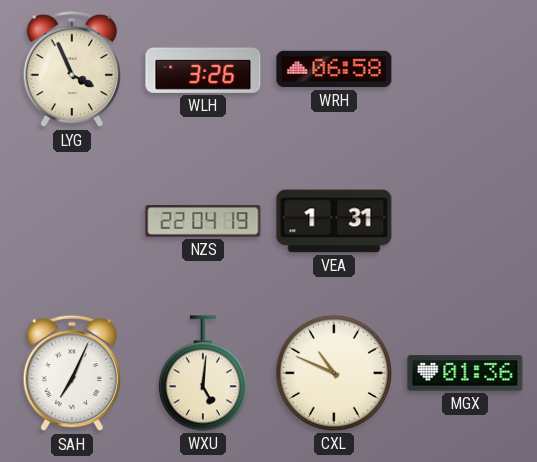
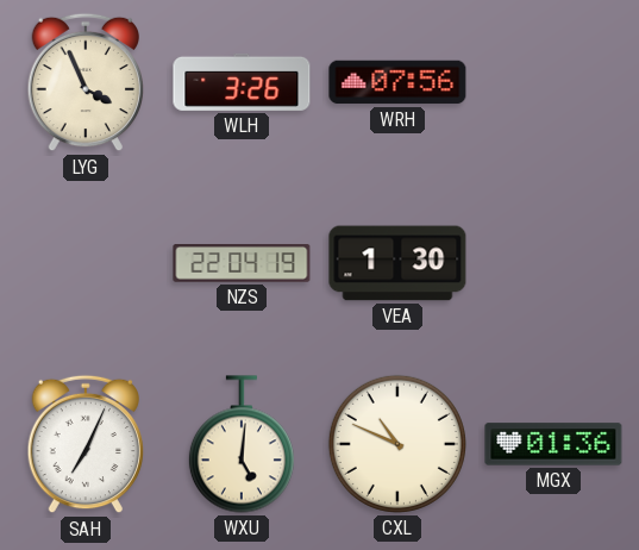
WRH: 06:58 -> 07:56 (397, 82)
VEA: 1:31 -> 1:30 (397, 263)
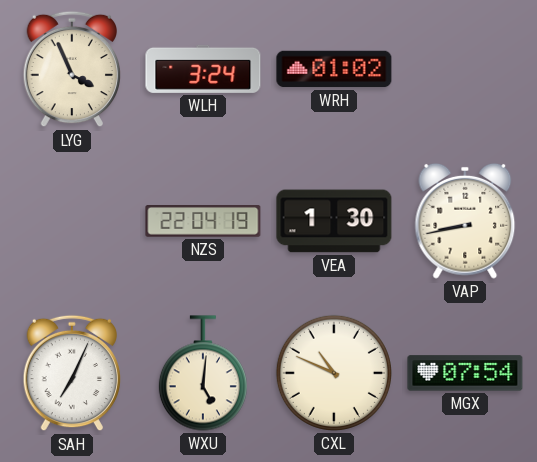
WLH: 3:26 -> 3:24 (203, 69)
WRH: 07:56 -> 01:02 (334, 69)
VAP: none -> 8:43 (465, 221)
MGX: 01:36 -> 07:54 (465, 373)
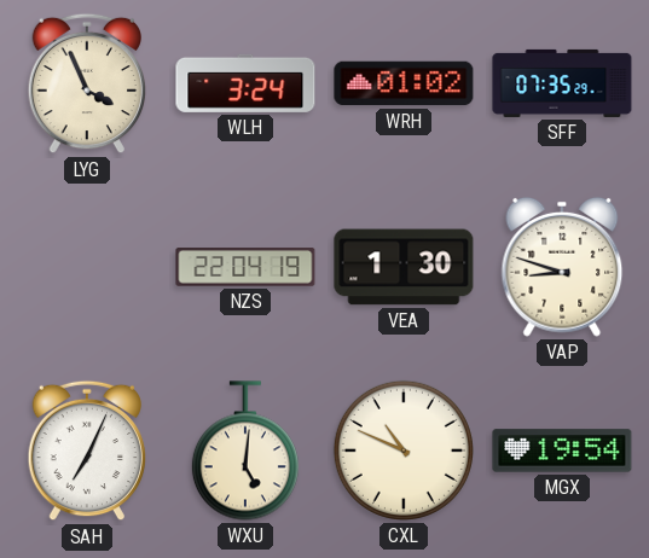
SFF: none -> 07:35 (562, 83)
VAP: 8:43 -> 8:48 (562, 267)
MGX: 07:54 -> 19:54 (562, 451)
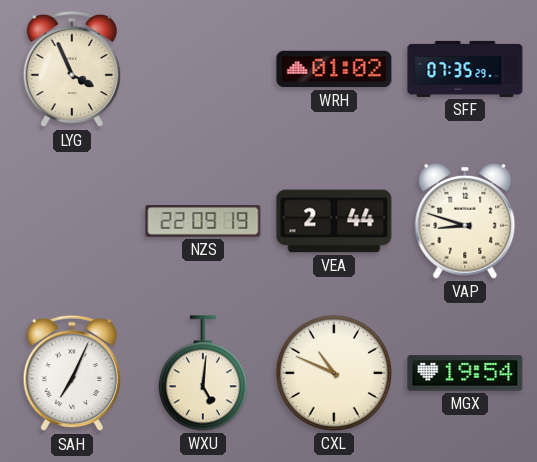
WLH: 3:24 -> none (245, 83)
NZS: 22:04 -> 22:09 (203, 221)
VEA: 1:30 -> 2:44 (334, 221)
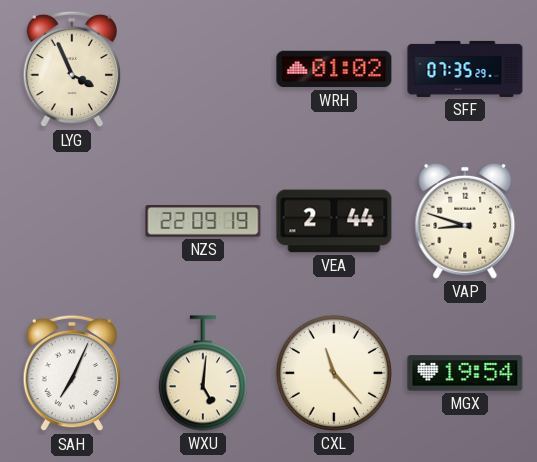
CXL: 10:49 -> 11:23 (334, 373)
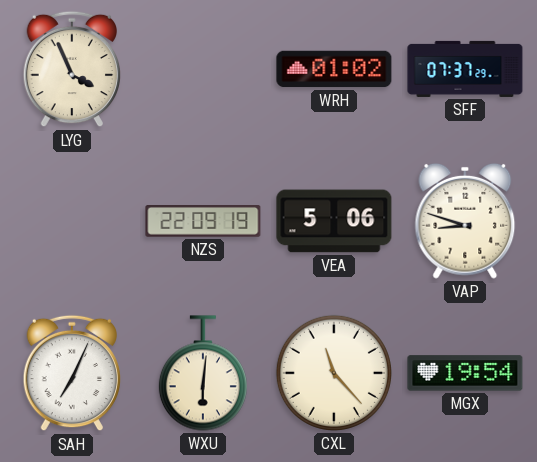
SFF: 07:35 -> 07:37 (465, 69)
VEA: 2:44 -> 5:06 (334, 221)
WXU: 5:01 -> 6:01 (203, 373)
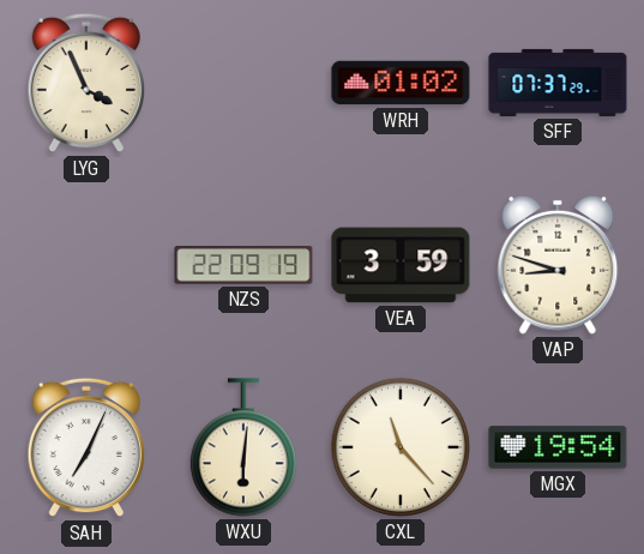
VEA: 5:06 -> 3:59 (401, 265)
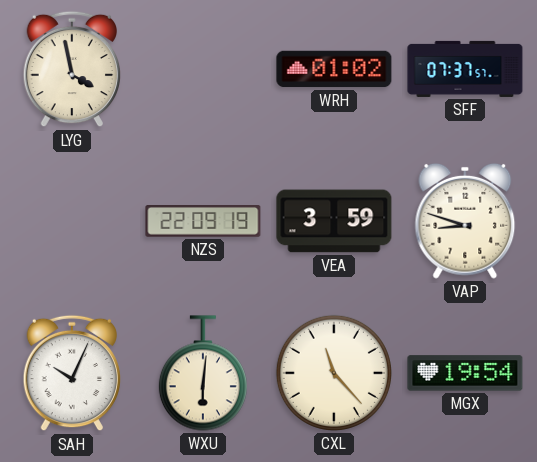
LYG: 3:56 -> 3:58 (71, 69)
SFF: 07:37:29 -> 07:37:57 (465, 69)
SAH: 7:04 -> 10:04 (71, 373)
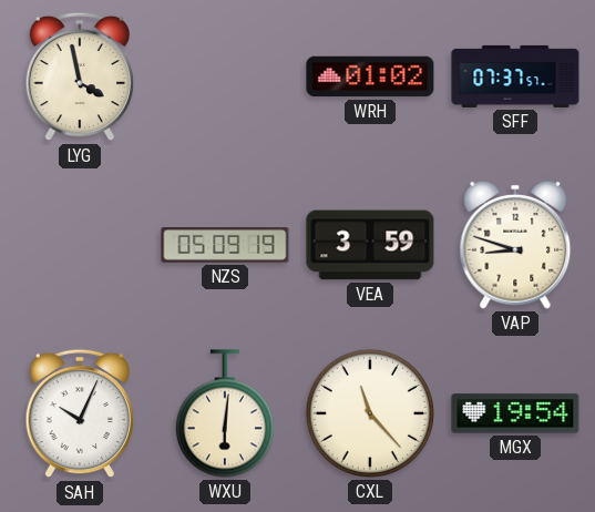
NZS: 22:09 -> 05:09 (225, 245)
